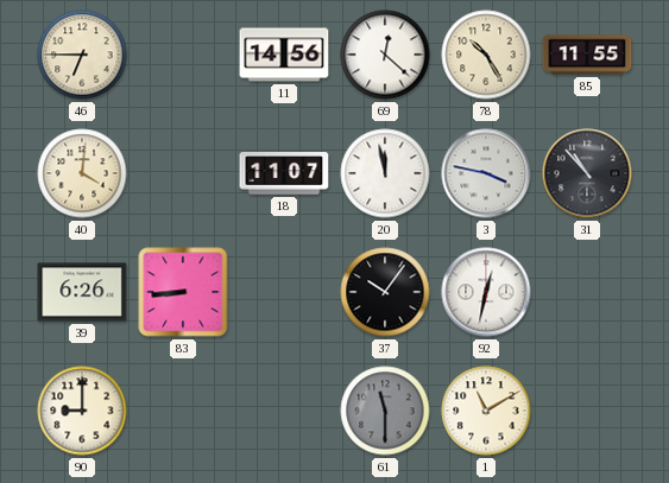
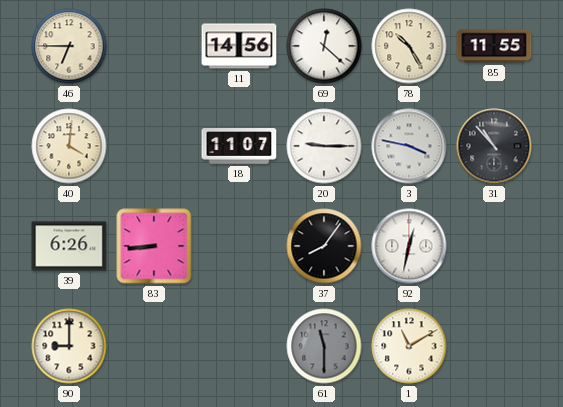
20: 11:58 -> 9:15 (324, 146)
37: 10:06 -> 8:06 (324, 246)
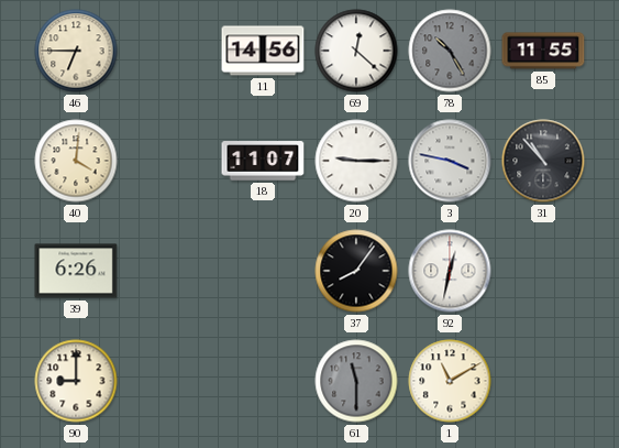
78 dial: cream -> grey (450, 51)
83: 8:44 -> none (154, 246)
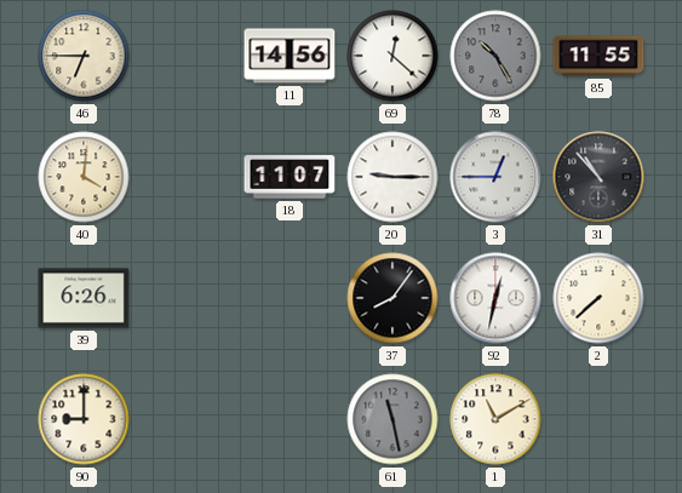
3: 3:47 -> 12:45 (495, 177)
2: none -> 7:38 (598, 298)
61: 11:30 -> 11:28 (392, 419)
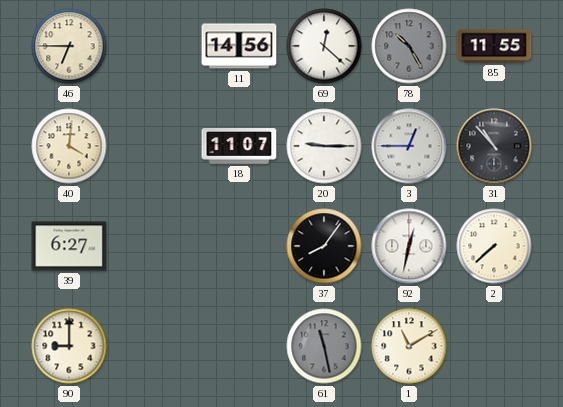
39: 6:26 -> 6:27 (69, 246)
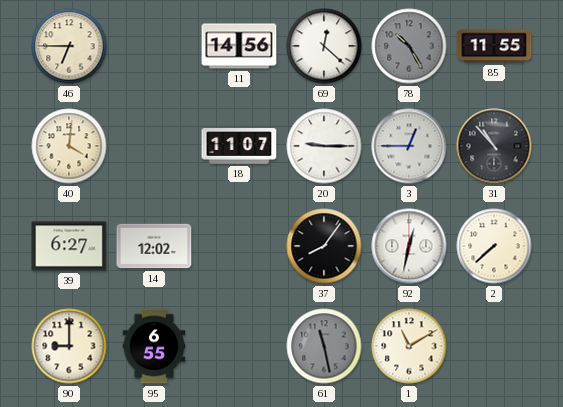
14: none -> 12:02 (154, 246)
95: none -> 6:55 (154, 346)
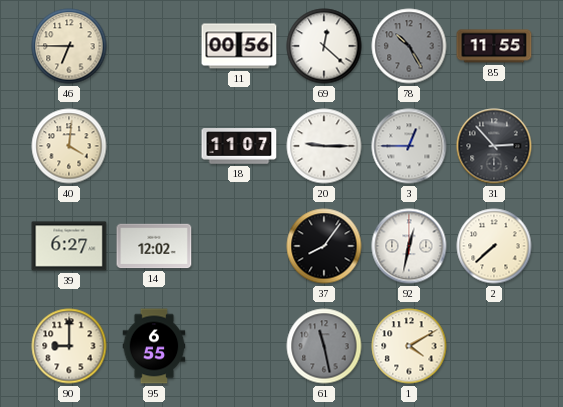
11: 14:56 -> 00:56 (239, 46)
31: 10:53 -> 2:53 (494, 146)
1: 11:10 -> 4:10 (409, 346)
